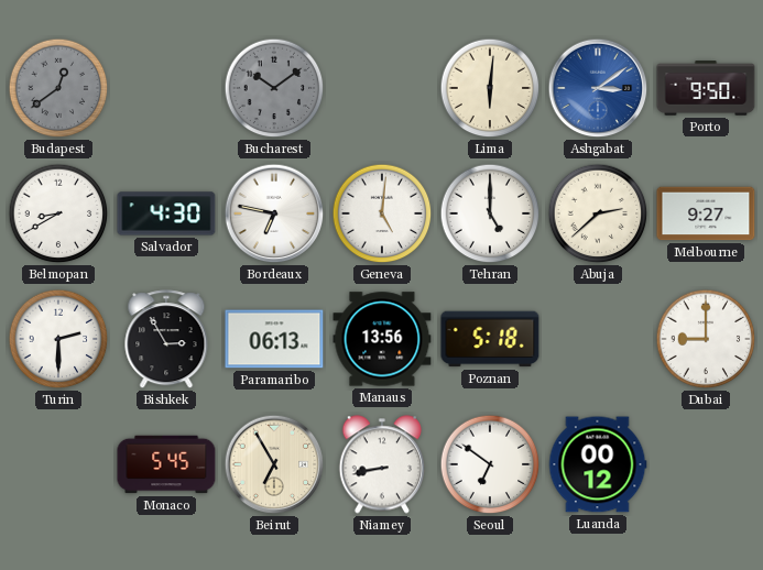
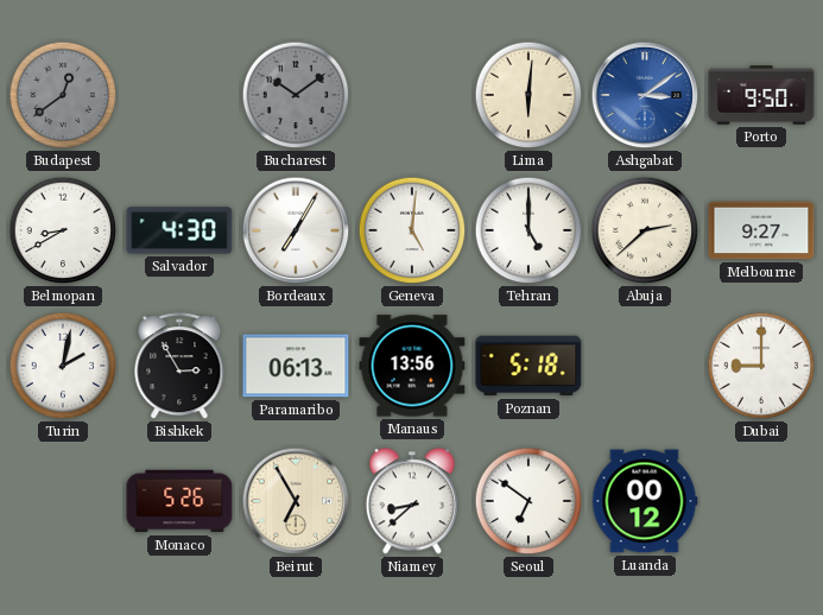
Bordeaux: 6:47 -> 7:05 (296, 230)
Turin: 2:30 -> 2:02 (63, 366)
Monaco: 5:45 -> 5:26 (179, 501)
Niamey: 8:43 -> 8:38 (411, 501)
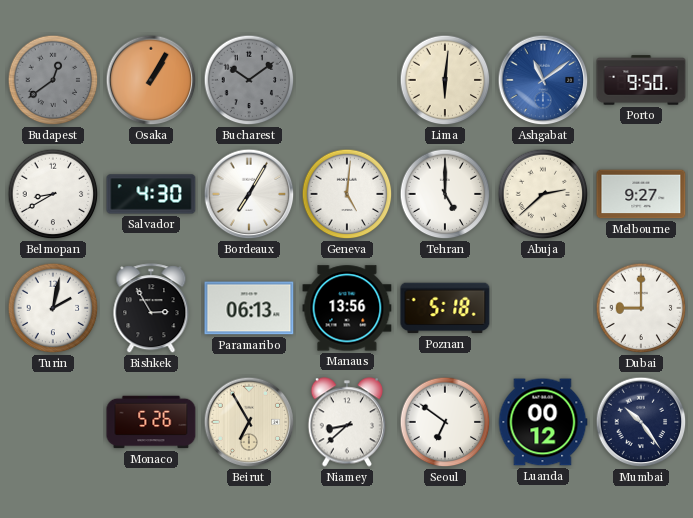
Osaka: none -> 1:05 (151, 80)
Ashgabat: 3:09 -> 11:09 (543, 80)
Mumbai: none -> 10:24 (641, 422)
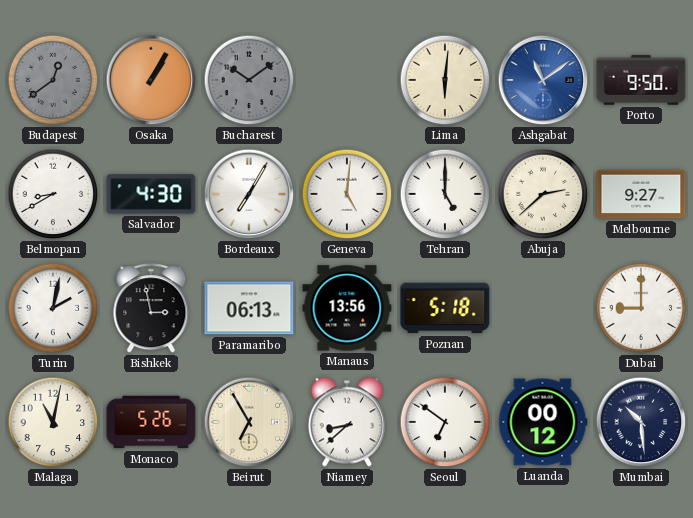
Bishkek: 2:55 -> 2:58 (151, 309)
Malaga: none -> 11:02 (53, 422)
Mumbai: 10:24 -> 10:29 (641, 422)
